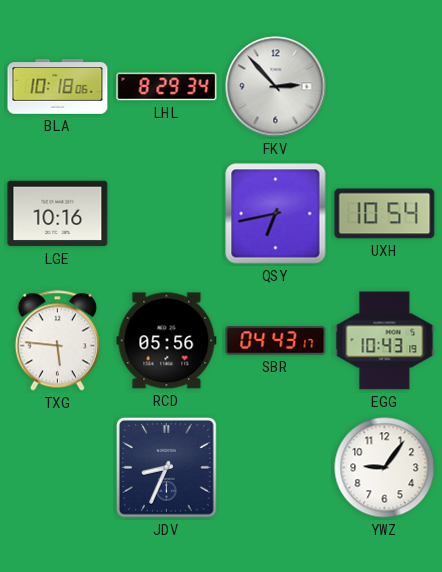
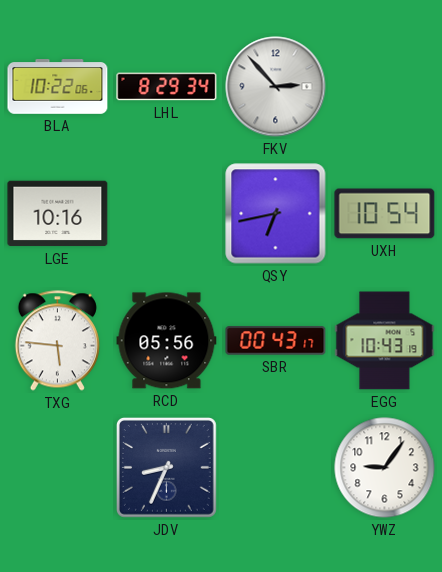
BLA: 10:18 -> 10:22 (58, 87)
SBR: 04:43 -> 00:43 (276, 341)
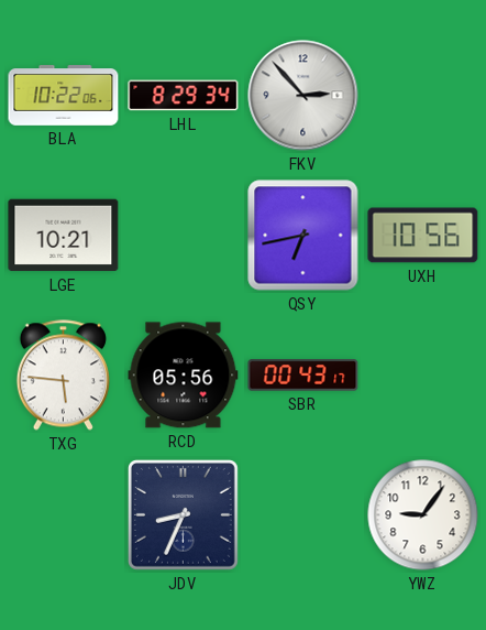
LGE: 10:16 -> 10:21 (64, 236)
UXH: 10:54 -> 10:56 (423, 236)
EGG: 10:43 -> none (385, 341)
